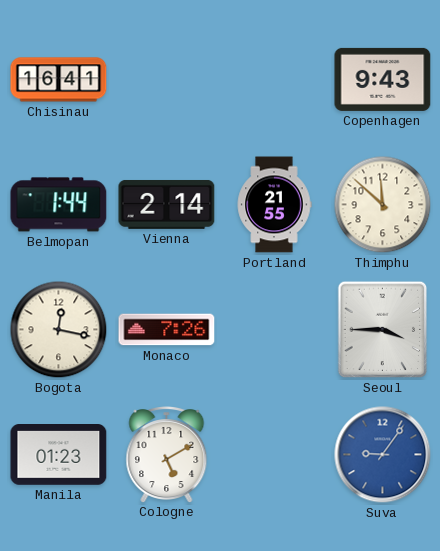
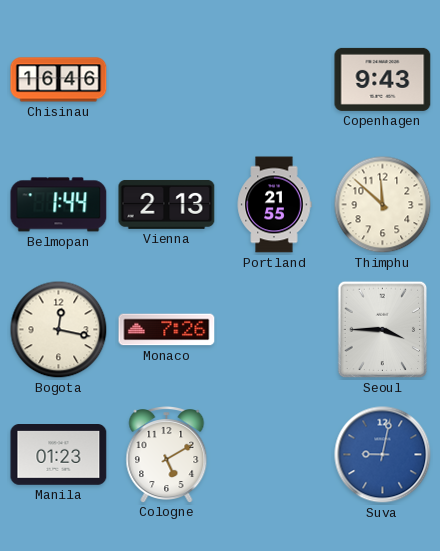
Chisinau: 16:41 -> 16:46 (59, 80)
Vienna: 2:14 -> 2:13 (167, 204)
Suva: 9:06 -> 9:02 (383, 455)
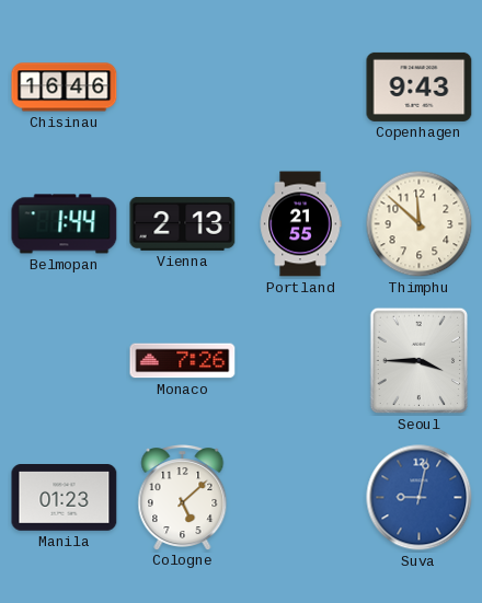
Bogota: 12:17 -> none (59, 330)
Cologne: 5:10 -> 5:08 (183, 498)
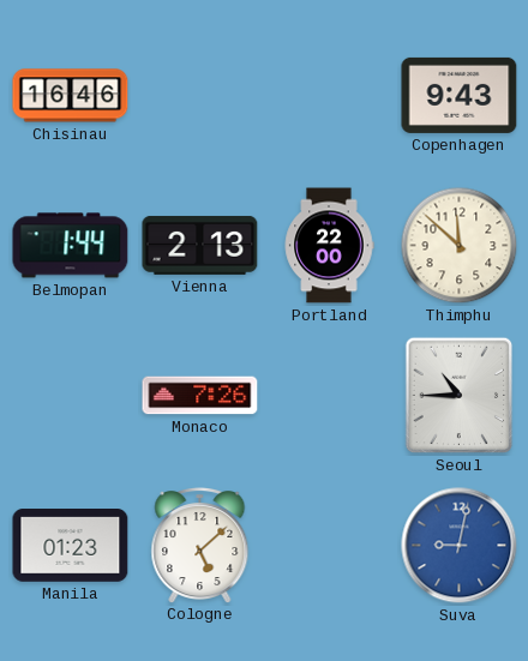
Portland: 21:55 -> 22:00 (329, 246)
Seoul: 3:45 -> 10:45 (460, 396)
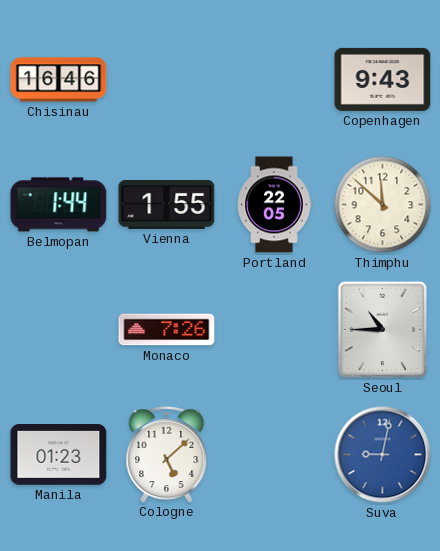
Vienna: 2:13 -> 1:55 (167, 204)
Portland: 22:00 -> 22:05 (274, 205)
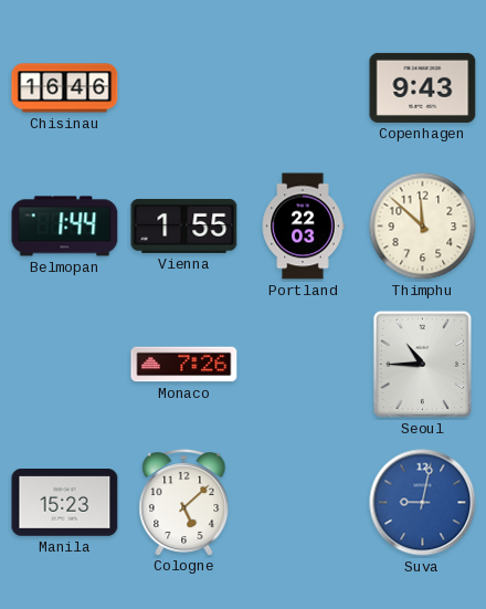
Portland: 22:05 -> 22:03 (303, 227)
Manila: 01:23 -> 15:23 (65, 503)
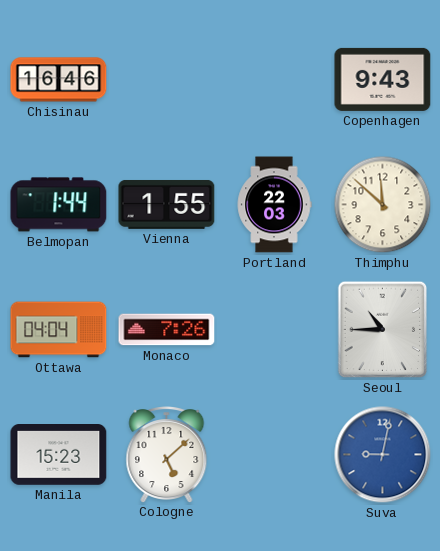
Ottawa: none -> 04:04 (59, 330)
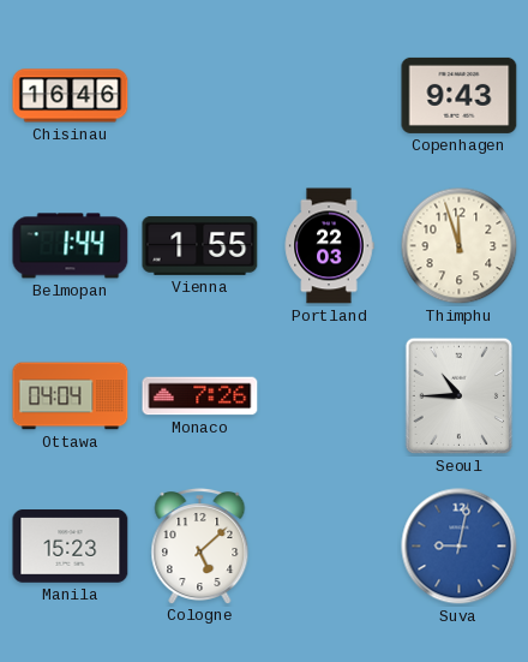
Thimphu: 11:52 -> 11:57 (460, 246)
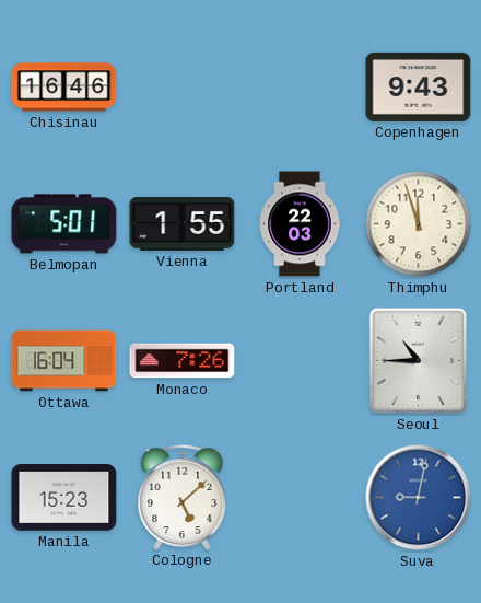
Belmopan: 1:44 -> 5:01 (64, 224)
Ottawa: 04:04 -> 16:04 (64, 361)
